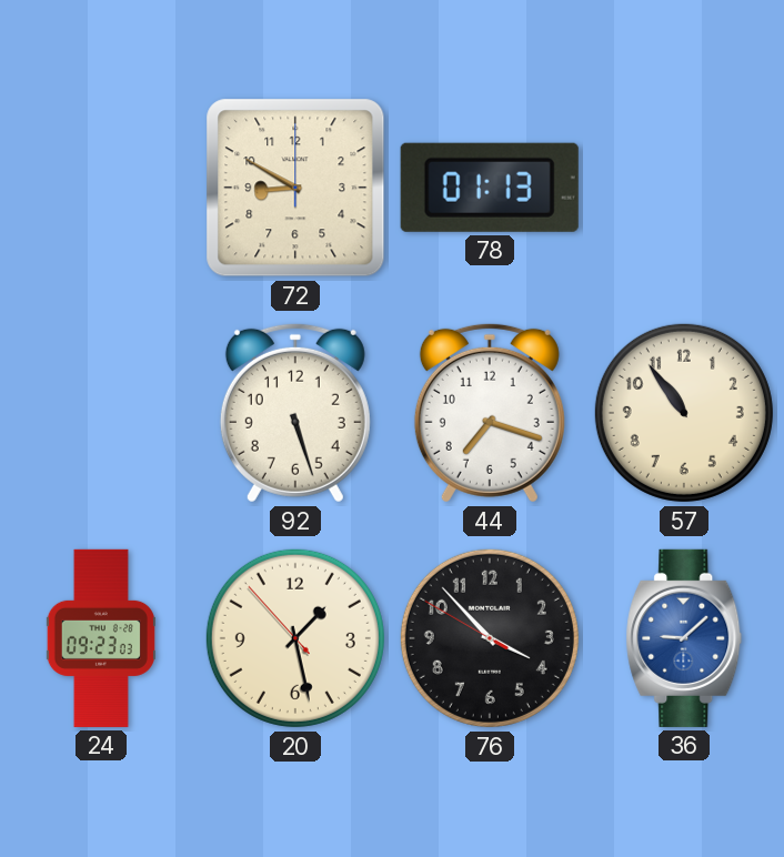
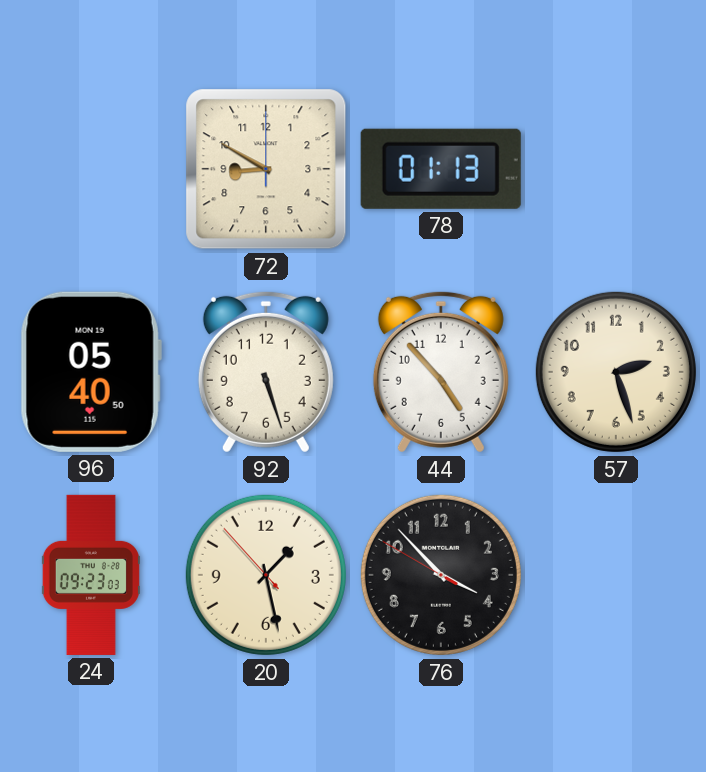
96: none -> 05:40 (91, 372)
44: 7:18 -> 4:53 (441, 372)
57: 10:54 -> 2:27 (616, 372)
36: 9:08 -> none (684, 638)
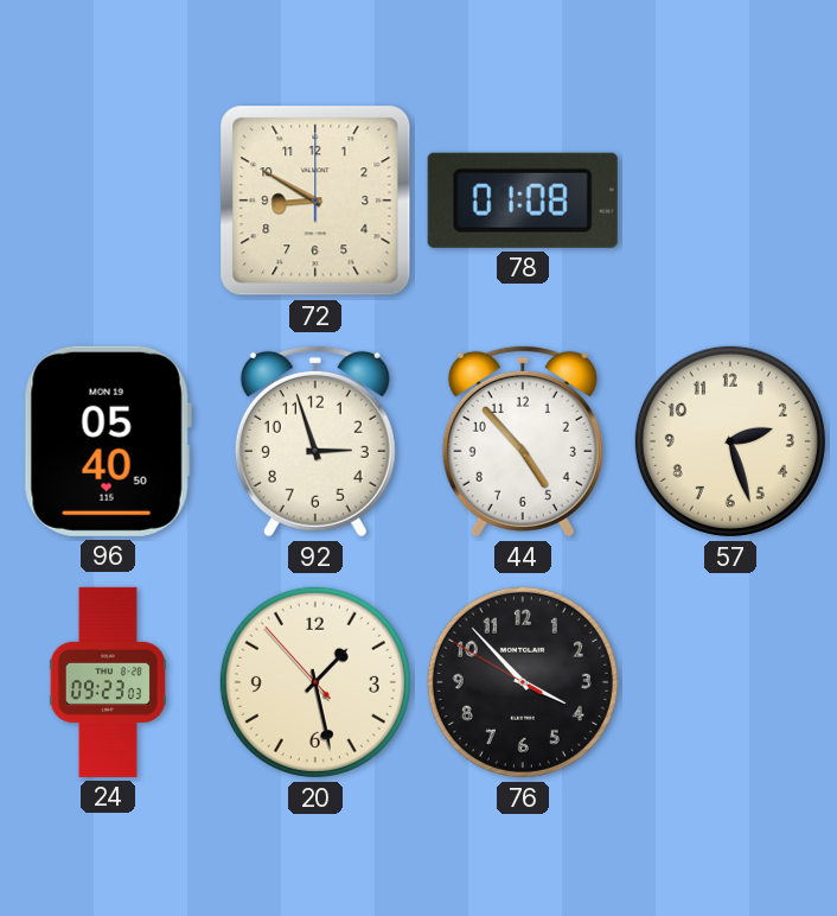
78: 01:13 -> 01:08 (523, 201)
92: 5:27 -> 2:57 (315, 441)
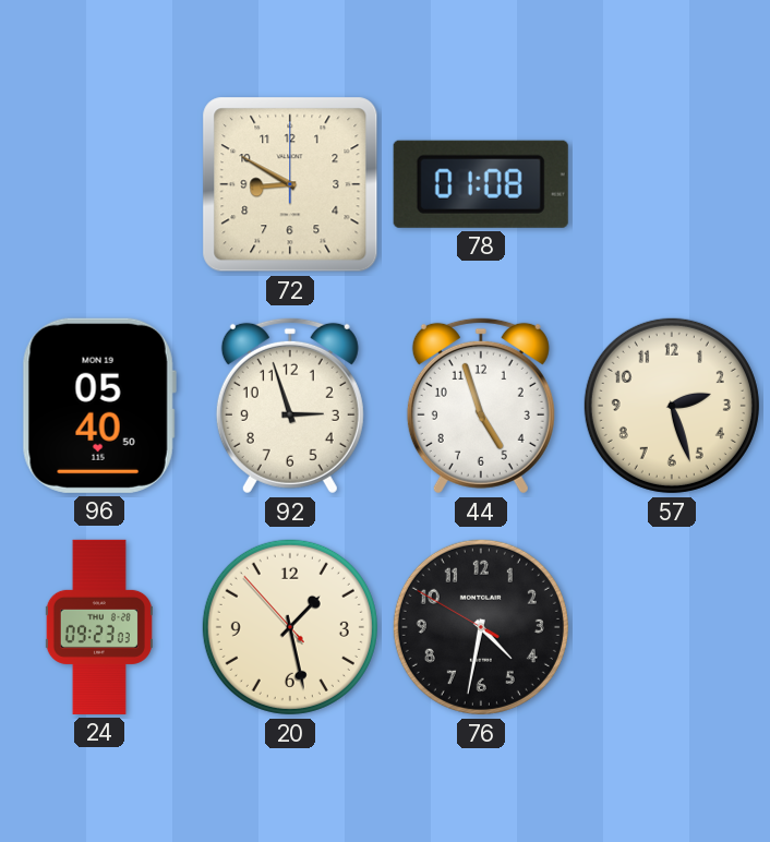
44: 4:53 -> 4:57 (481, 406)
76: 3:52 -> 4:31 (481, 627)
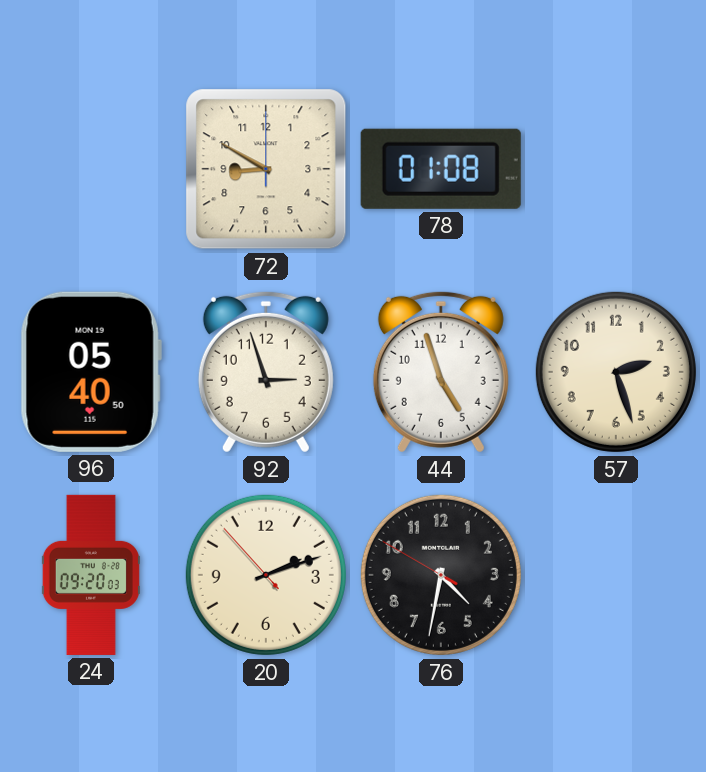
24: 09:23 -> 09:20 (91, 575)
20: 1:27 -> 2:11 (266, 575)
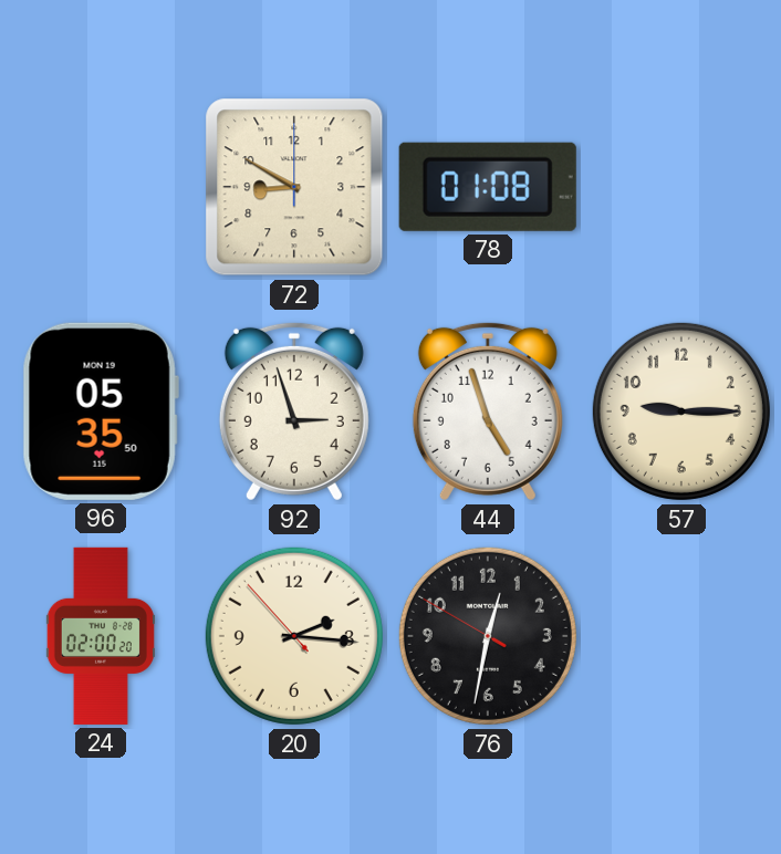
96: 05:40 -> 05:35 (101, 412)
57: 2:27 -> 9:15 (681, 412)
24: 09:20 -> 02:00 (101, 636)
20: 2:11 -> 2:15 (294, 636)
76: 4:31 -> 12:31 (488, 636)
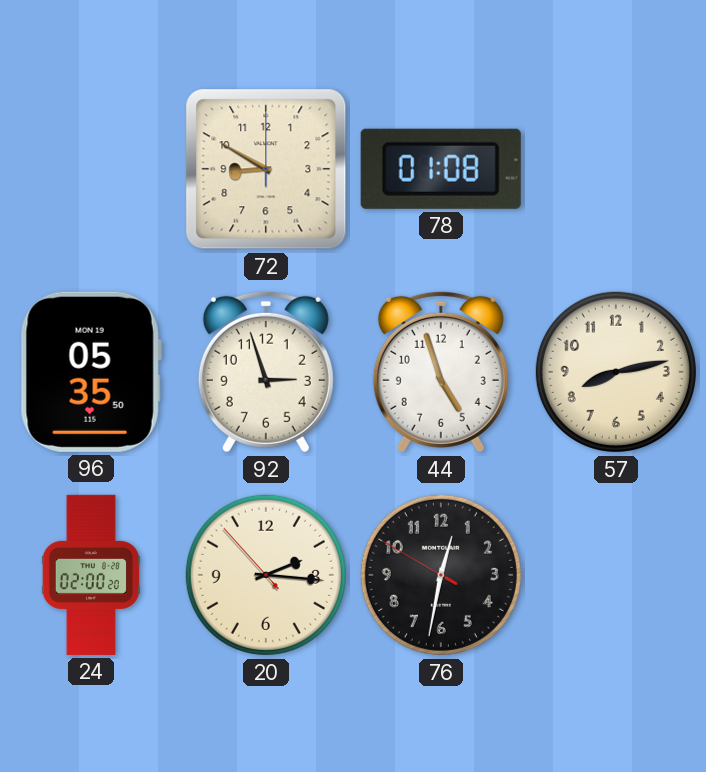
57: 9:15 -> 8:13 (616, 372)
